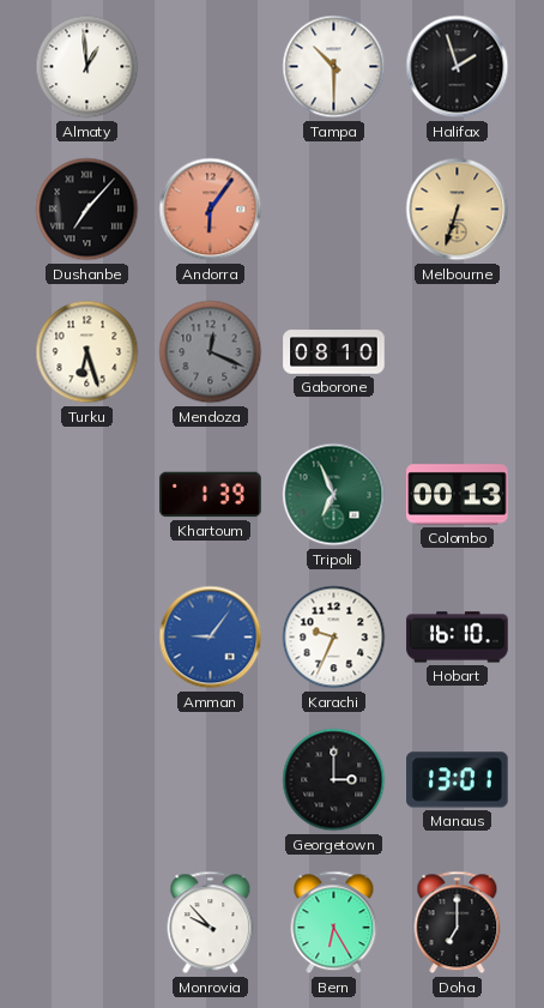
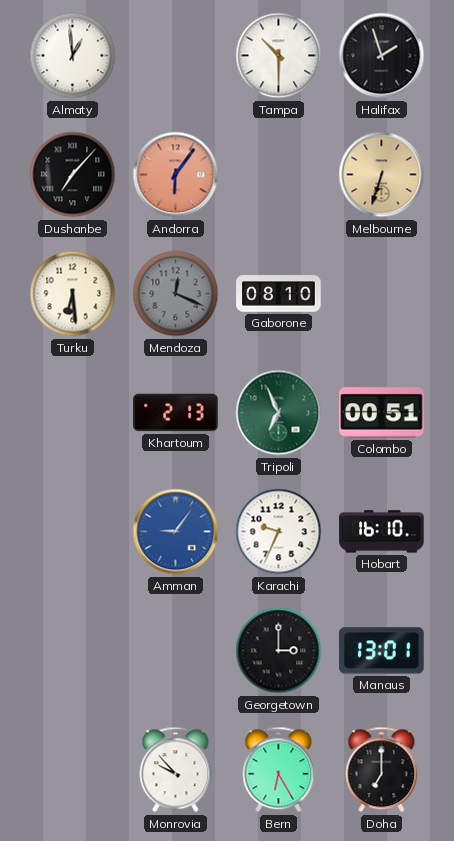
Turku: 6:27 -> 6:29 (73, 294)
Khartoum: 1:39 -> 2:13 (176, 413)
Colombo: 00:13 -> 00:51 (382, 413)
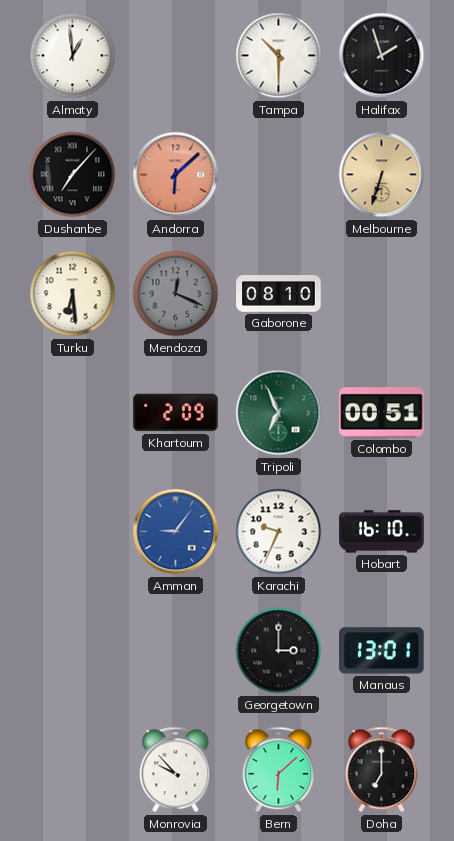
Andorra: 6:06 -> 6:08 (176, 175)
Khartoum: 2:13 -> 2:09 (176, 413)
Bern: 6:25 -> 6:08 (279, 770)
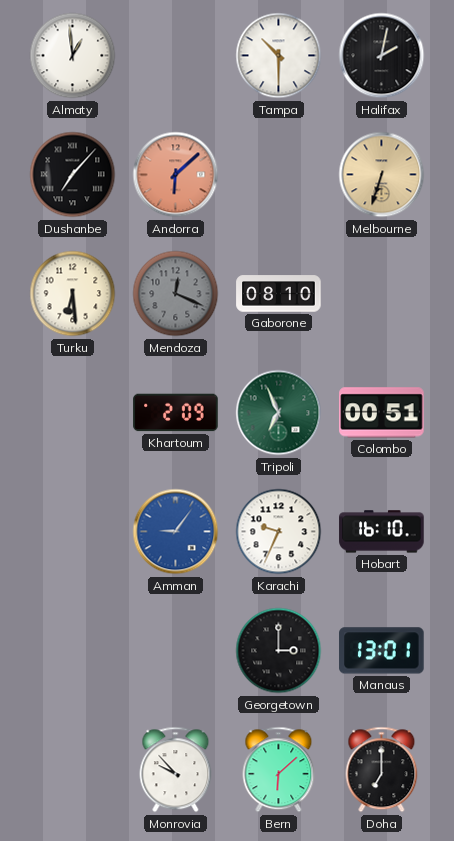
Halifax: 1:57 -> 2:02 (382, 56)
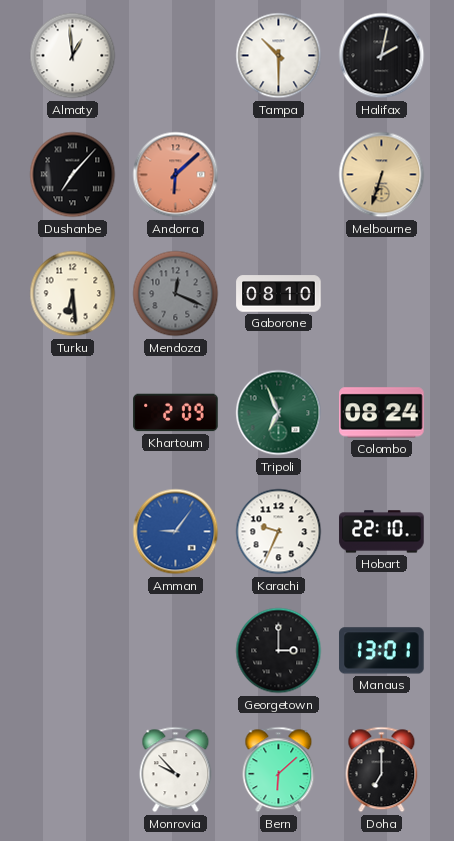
Colombo: 00:51 -> 08:24 (382, 413)
Hobart: 16:10 -> 22:10 (382, 532)
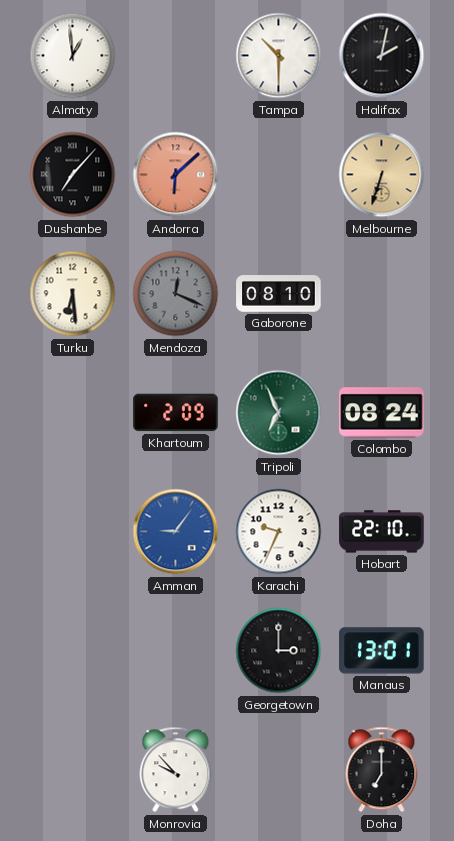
Bern: 6:08 -> none (279, 770)
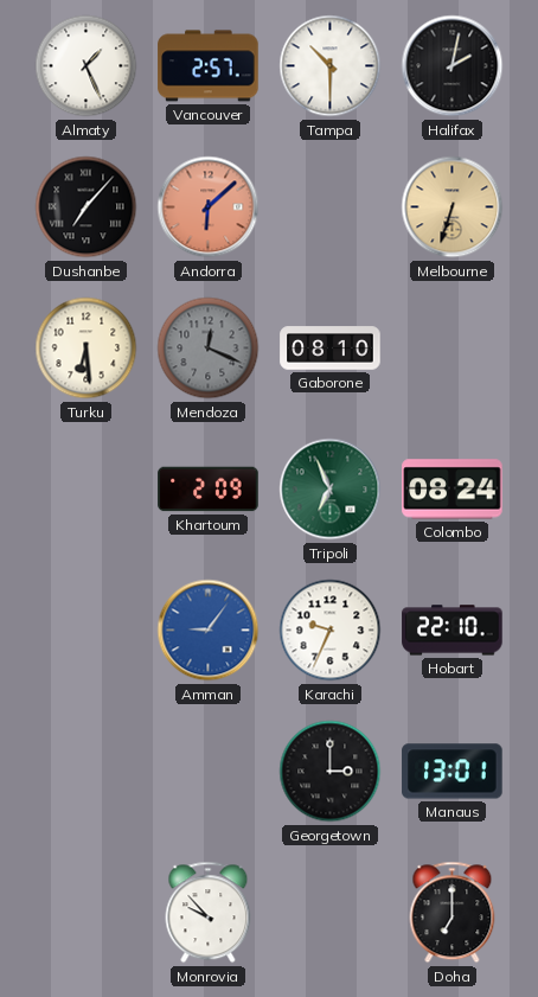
Almaty: 12:59 -> 1:26 (87, 66)
Vancouver: none -> 2:57 (209, 66)
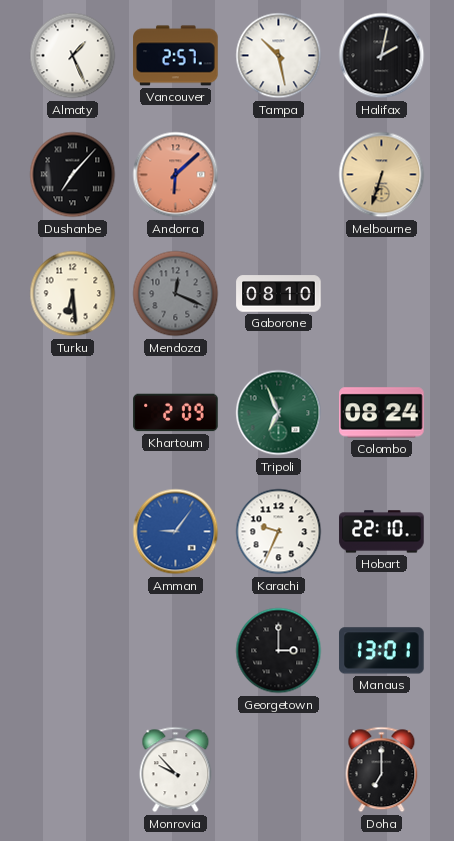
Tampa: 10:30 -> 10:28 (279, 56)
